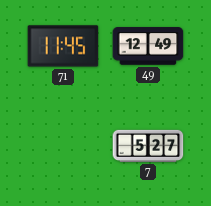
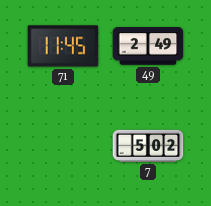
49: 12:49 -> 2:49 (148, 46)
7: 5:27 -> 5:02 (148, 146)
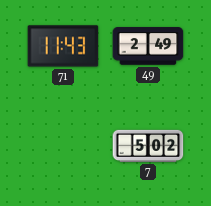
71: 11:45 -> 11:43 (63, 46)
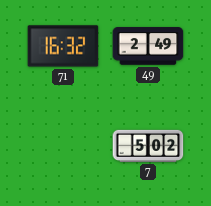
71: 11:43 -> 16:32 (63, 46)
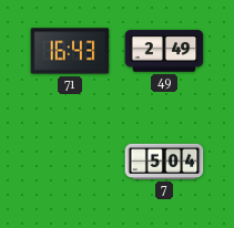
71: 16:32 -> 16:43 (70, 51)
7: 5:02 -> 5:04 (164, 162)
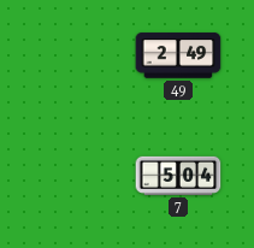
71: 16:43 -> none (70, 51)
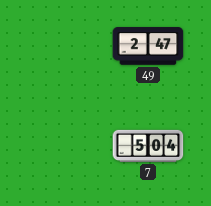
49: 2:49 -> 2:47 (148, 46)
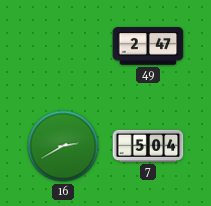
16: none -> 2:40 (63, 146)
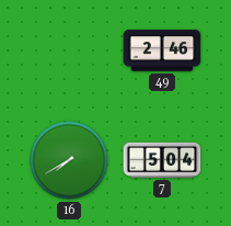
49: 2:47 -> 2:46 (162, 50)
16: 2:40 -> 7:40 (69, 160)
